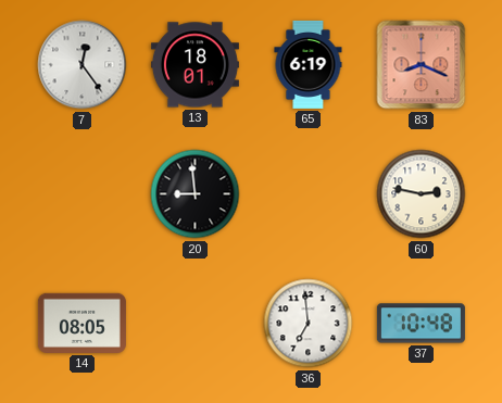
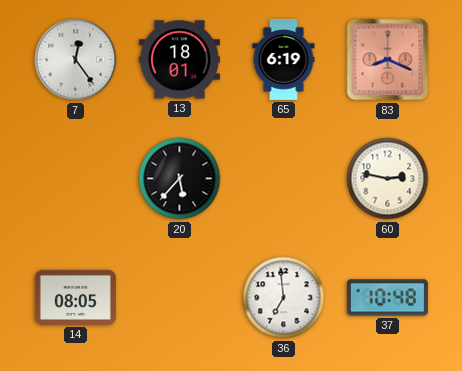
20: 8:59 -> 5:37 (180, 179)
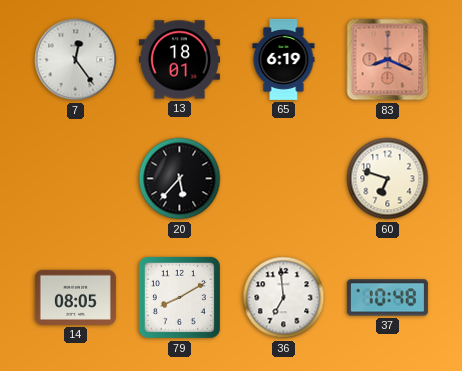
60: 2:47 -> 6:48 (388, 179)
79: none -> 8:10 (179, 297)
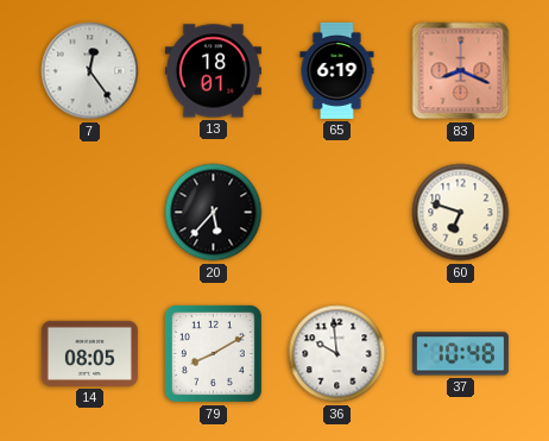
36: 6:59 -> 9:59 (337, 354)
